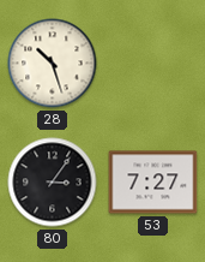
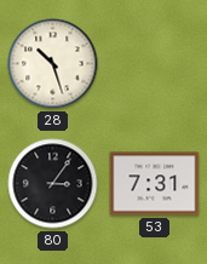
53: 7:27 -> 7:31 (155, 184)
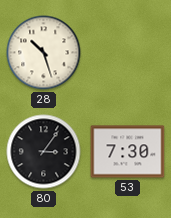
53: 7:31 -> 7:30 (128, 152)
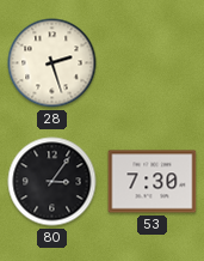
28: 10:27 -> 2:27 (52, 63)
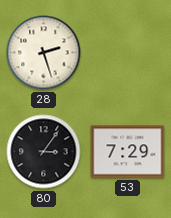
53: 7:30 -> 7:29 (128, 152)
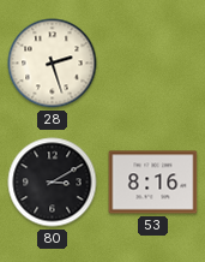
80: 3:06 -> 3:10 (53, 183)
53: 7:29 -> 8:16 (153, 183)
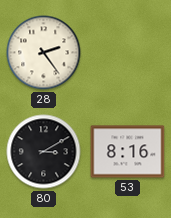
28: 2:27 -> 2:24 (44, 53)
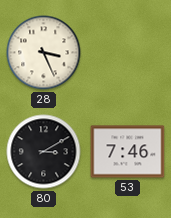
28: 2:24 -> 3:26 (44, 53)
53: 8:16 -> 7:46 (128, 152)
